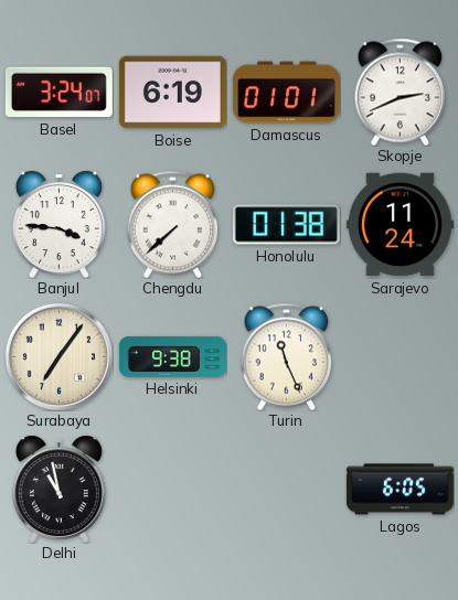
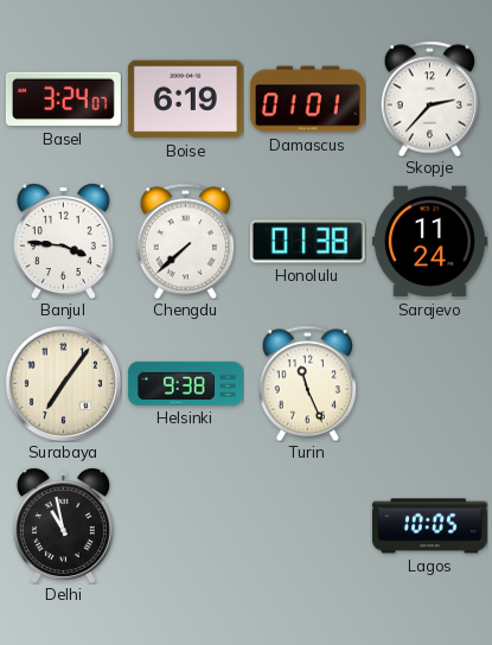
Skopje: 2:41 -> 2:37 (430, 98)
Lagos: 6:05 -> 10:05 (429, 526)
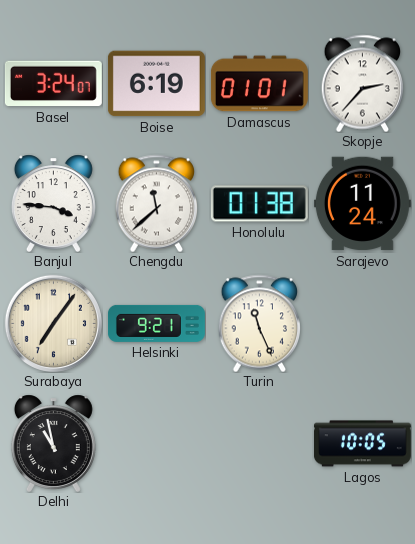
Chengdu: 7:38 -> 11:38 (157, 203)
Helsinki: 9:38 -> 9:21 (156, 323)
